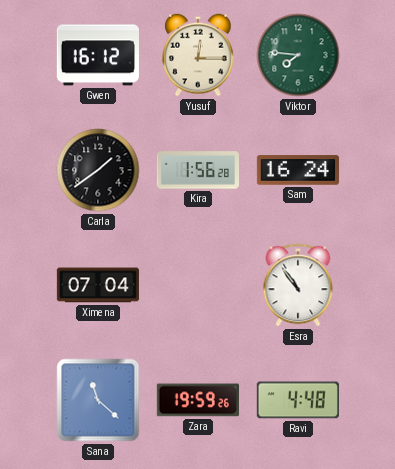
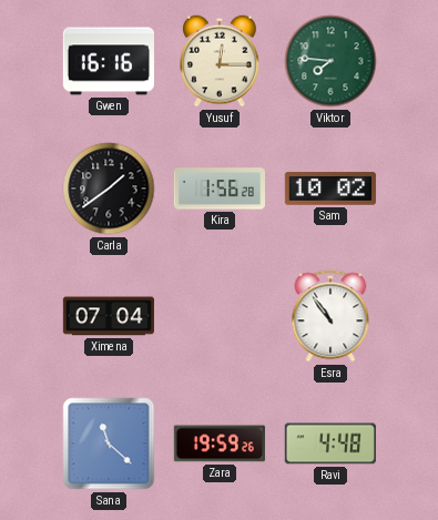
Gwen: 16:12 -> 16:16 (109, 61)
Sam: 16:24 -> 10:02 (330, 188)
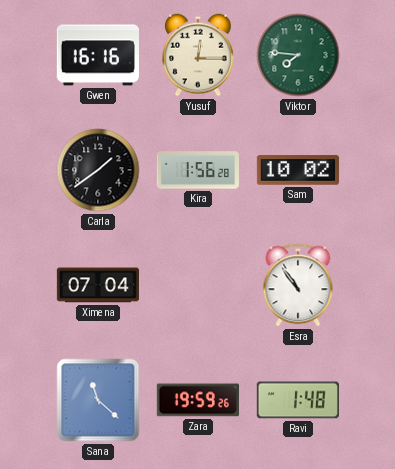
Ravi: 4:48 -> 1:48 (298, 400)
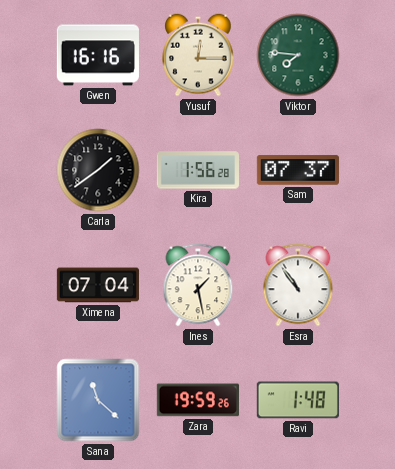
Sam: 10:02 -> 07:37 (298, 170)
Ines: none -> 1:28 (198, 285)
